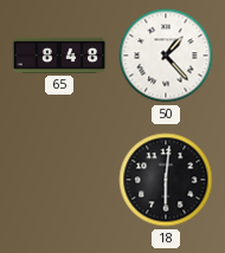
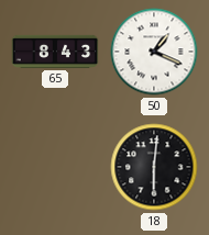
65: 8:48 -> 8:43 (55, 52)
50: 1:23 -> 1:19 (154, 52)
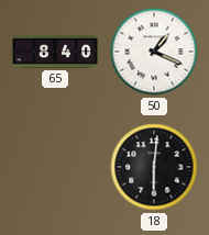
65: 8:43 -> 8:40 (55, 52)
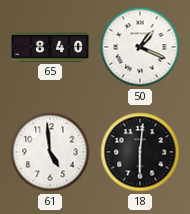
61: none -> 4:59 (50, 152)
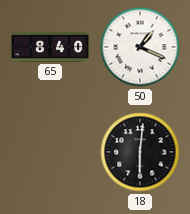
61: 4:59 -> none (50, 152)
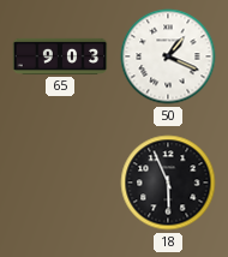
65: 8:40 -> 9:03 (60, 56)
18: 6:01 -> 5:56 (168, 183)
